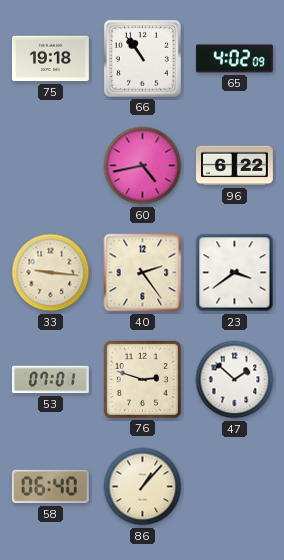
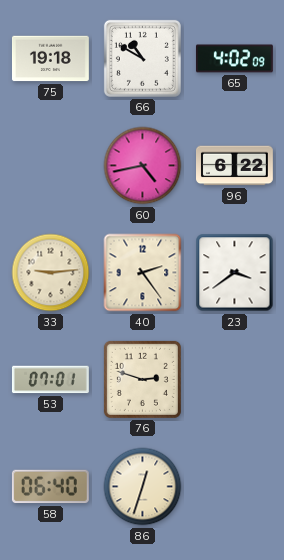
66: 10:54 -> 10:50 (142, 58)
33: 9:16 -> 9:14 (51, 273)
47: 1:52 -> none (235, 380)
86: 1:07 -> 12:33 (143, 487)
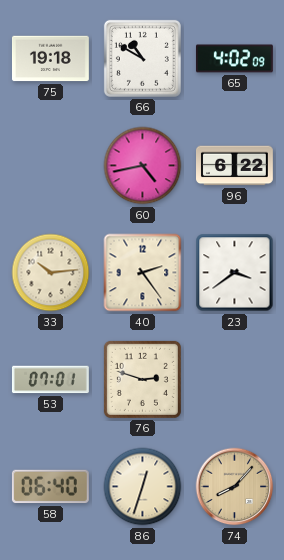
33: 9:14 -> 10:14 (51, 273)
74: none -> 8:07 (235, 487)
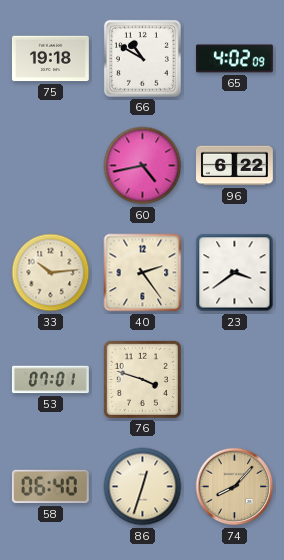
76: 2:48 -> 3:48 (142, 379)
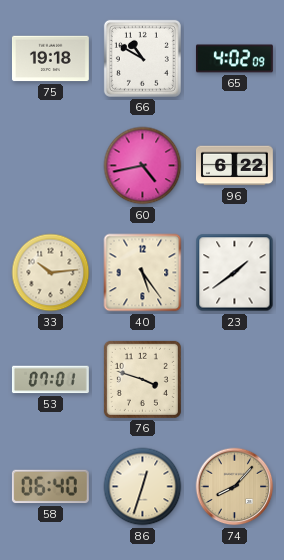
40: 2:24 -> 5:24 (143, 273)
23: 3:39 -> 1:39 (235, 273)
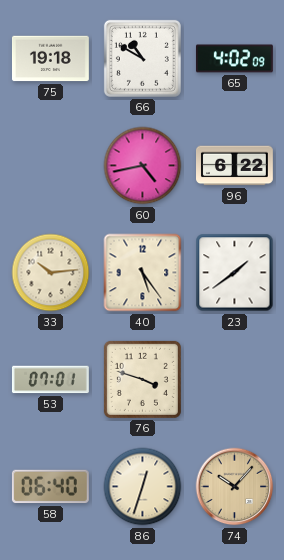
74: 8:07 -> 10:07 (235, 487)
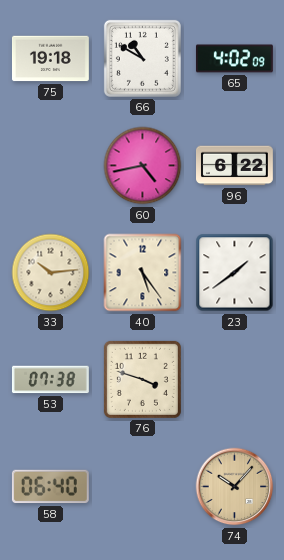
53: 07:01 -> 07:38 (51, 380)
86: 12:33 -> none (143, 487)
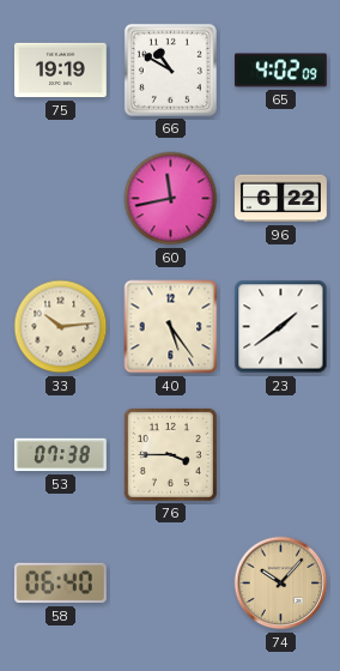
75: 19:18 -> 19:19 (60, 71)
60: 4:43 -> 11:43 (171, 199)
76: 3:48 -> 3:45 (170, 454)
